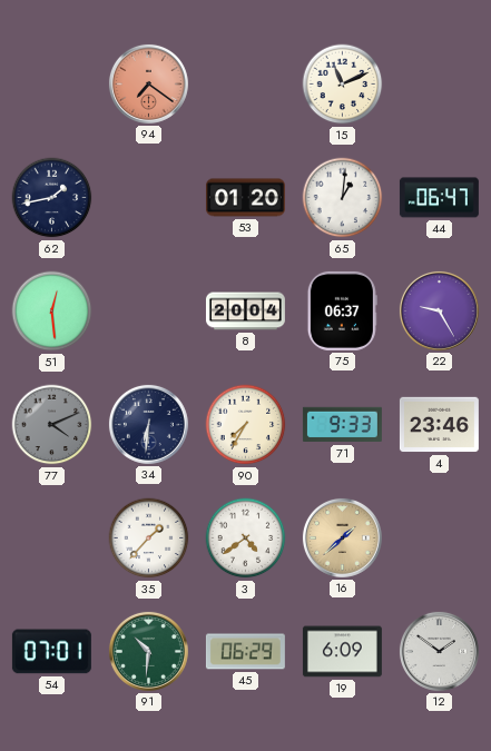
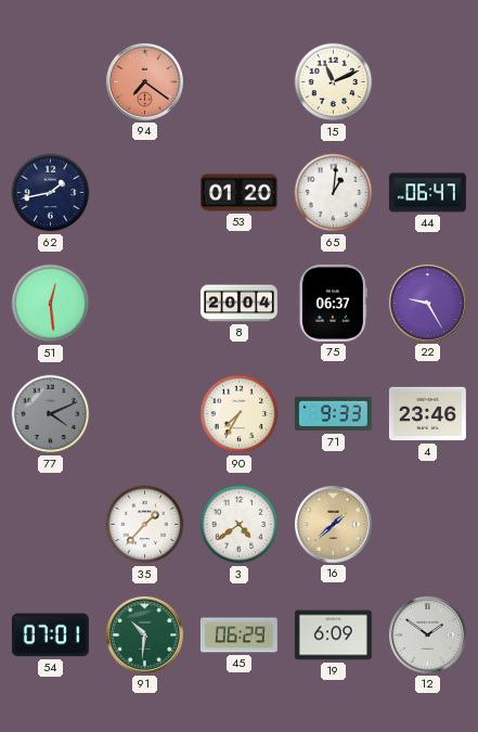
34: 6:31 -> none (148, 424)
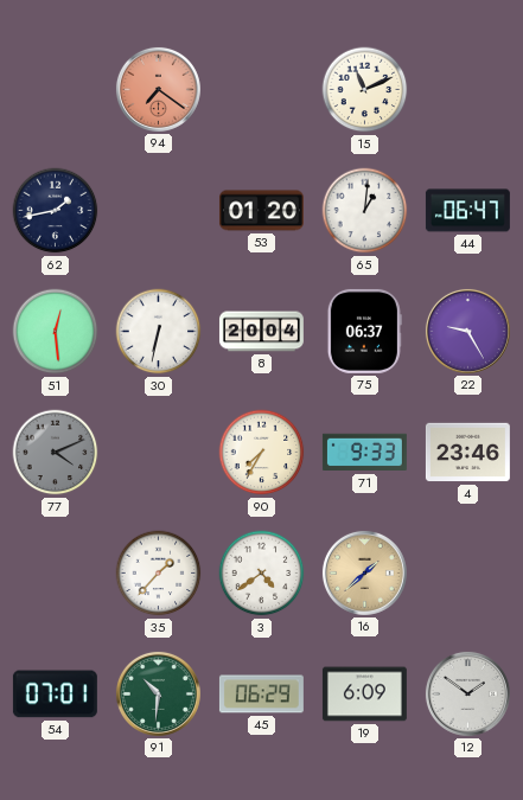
30: none -> 6:32 (159, 332)
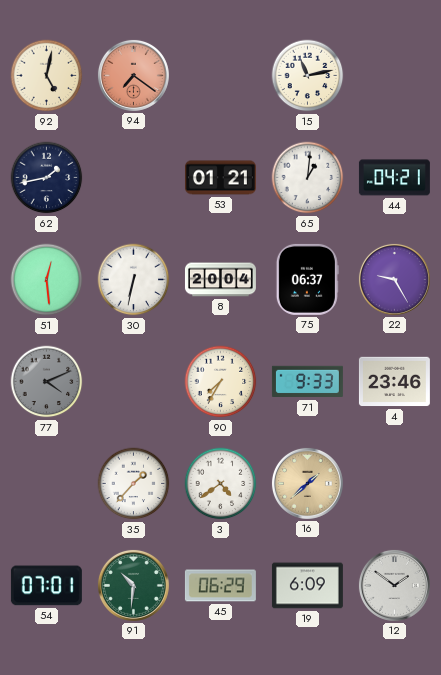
92: none -> 5:02 (47, 76)
15: 11:11 -> 11:13 (308, 76)
53: 01:20 -> 01:21 (220, 178)
44: 06:47 -> 04:21 (394, 178)
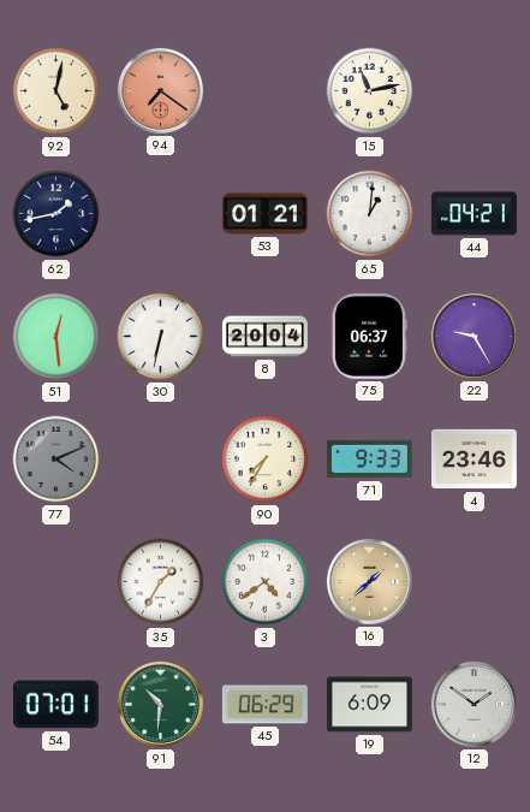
35: 1:37 -> 1:35 (161, 582)
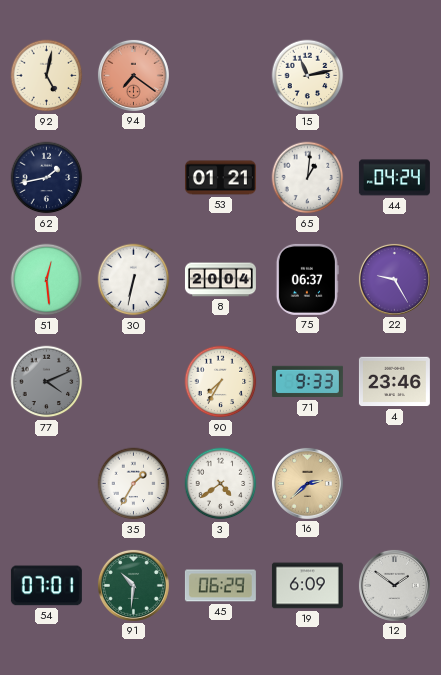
44: 04:21 -> 04:24 (394, 178)
16: 1:38 -> 2:38 (307, 483)
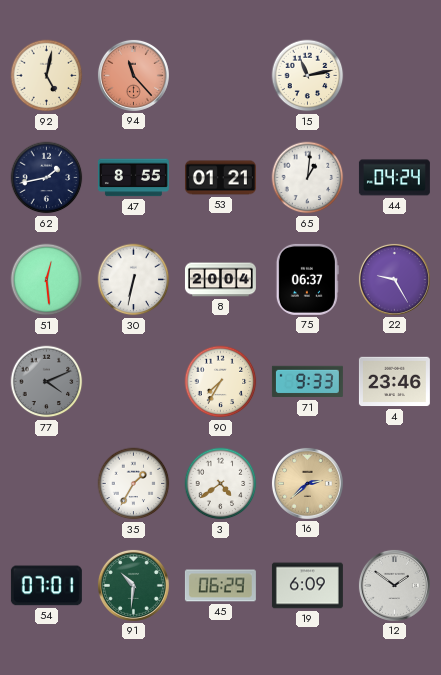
94: 7:21 -> 11:23 (133, 75)
47: none -> 8:55 (133, 178)
